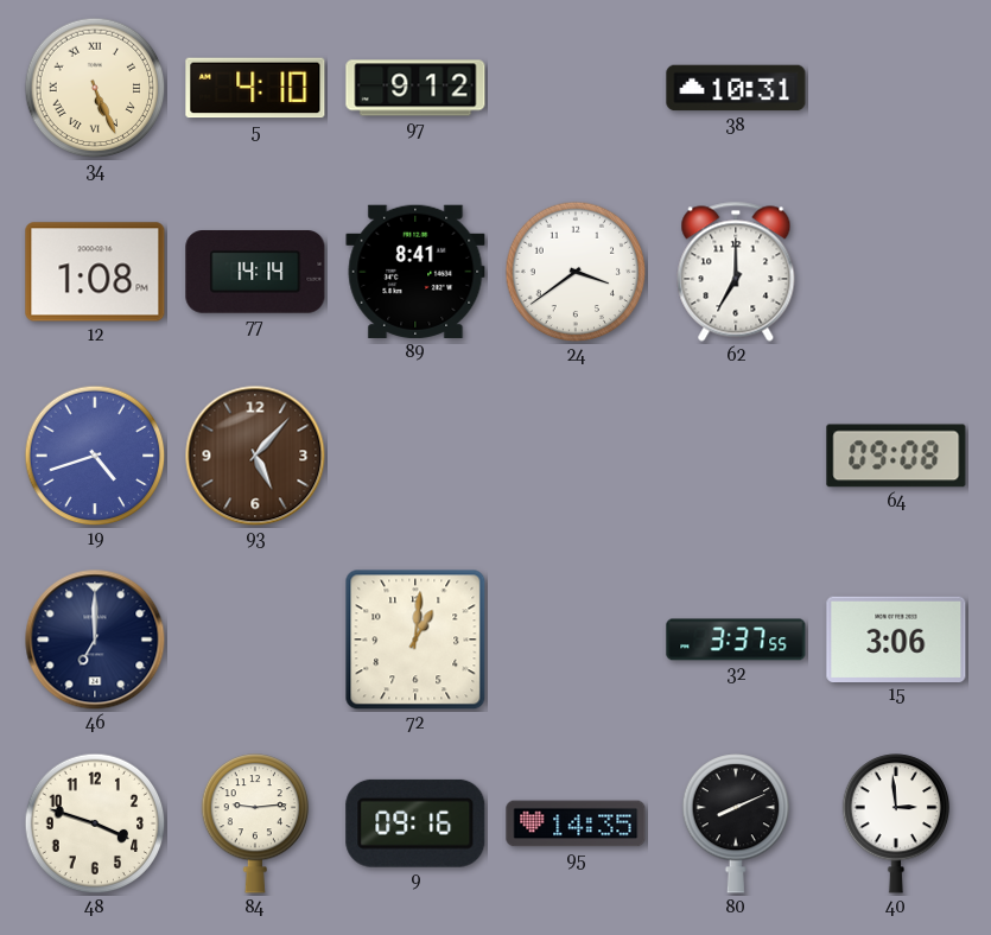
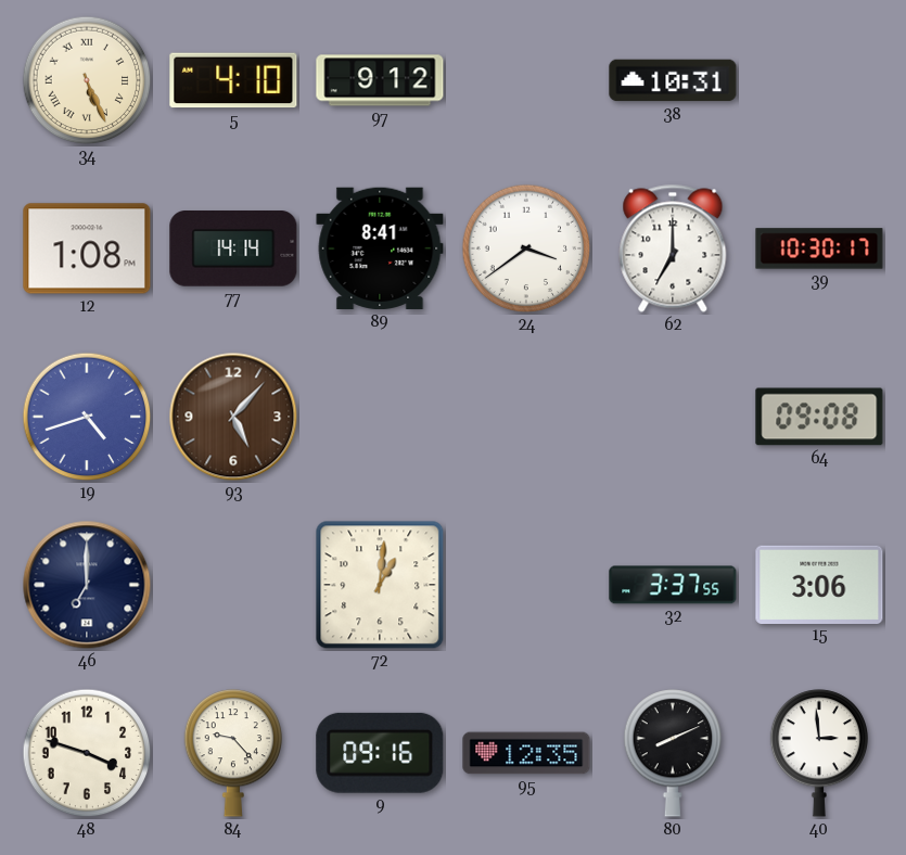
39: none -> 10:30 (819, 248)
84: 9:14 -> 9:23 (233, 753)
95: 14:35 -> 12:35 (526, 753)
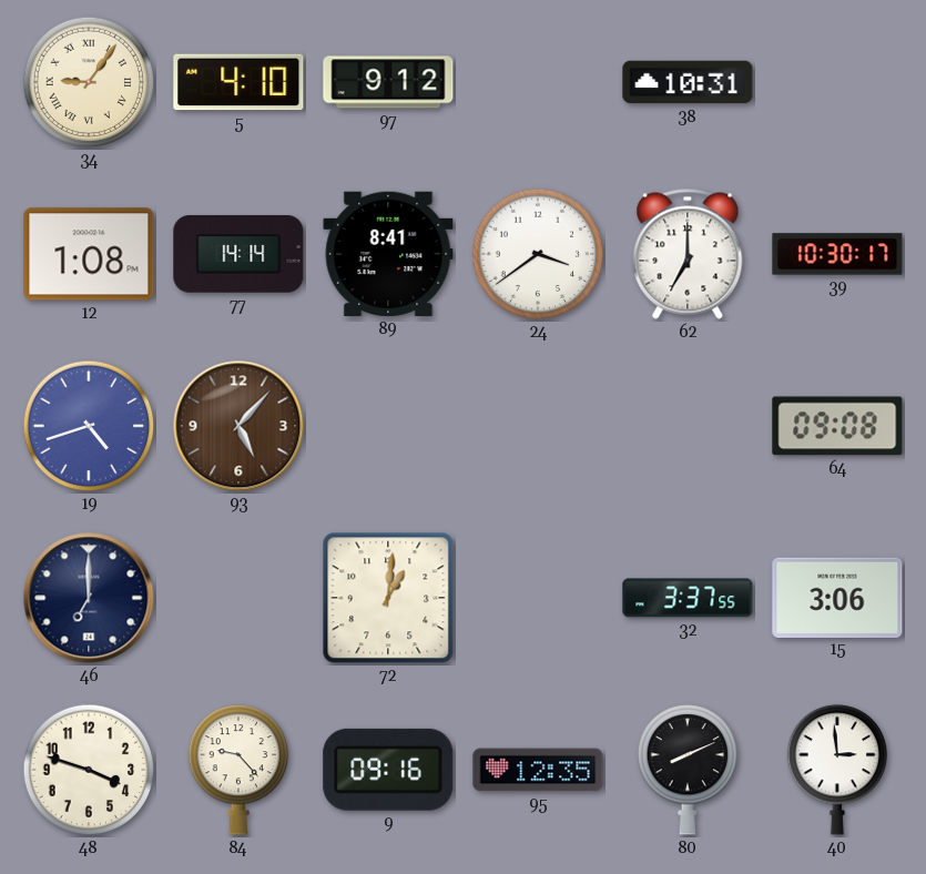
34: 5:26 -> 9:06 (89, 82)
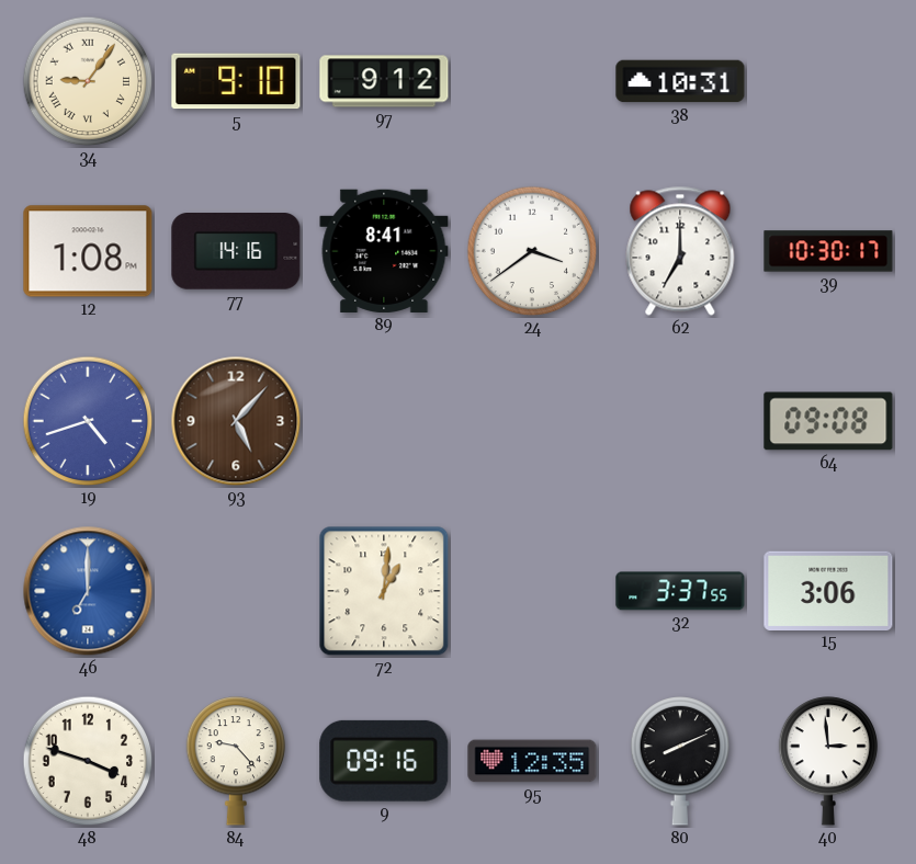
5: 4:10 -> 9:10 (236, 81)
77: 14:14 -> 14:16 (236, 251)
46 dial: navy -> blue (88, 591)
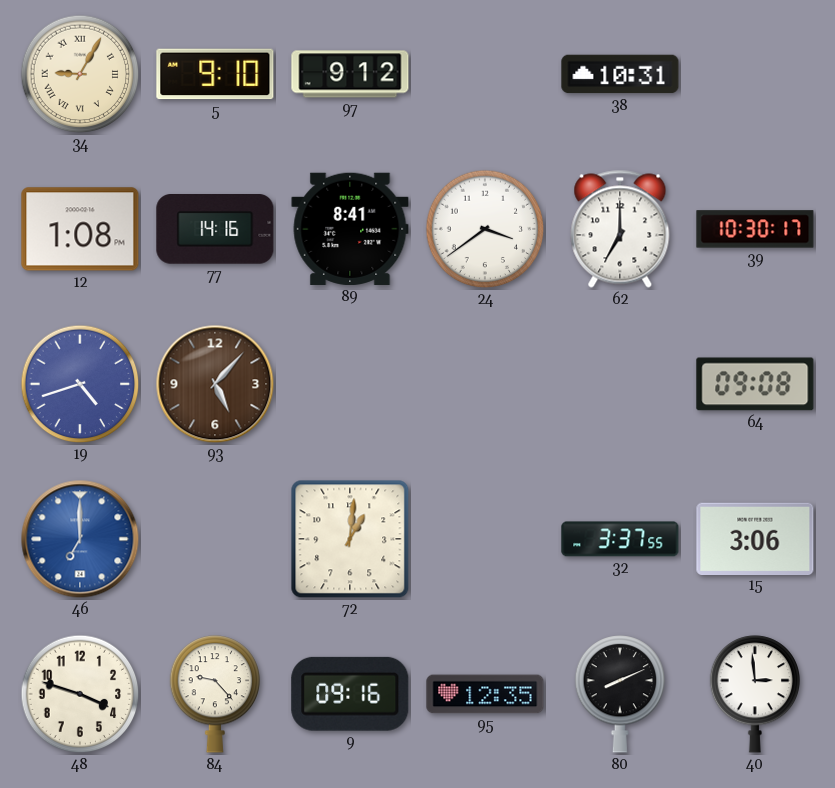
34: 9:06 -> 9:05 (80, 74)
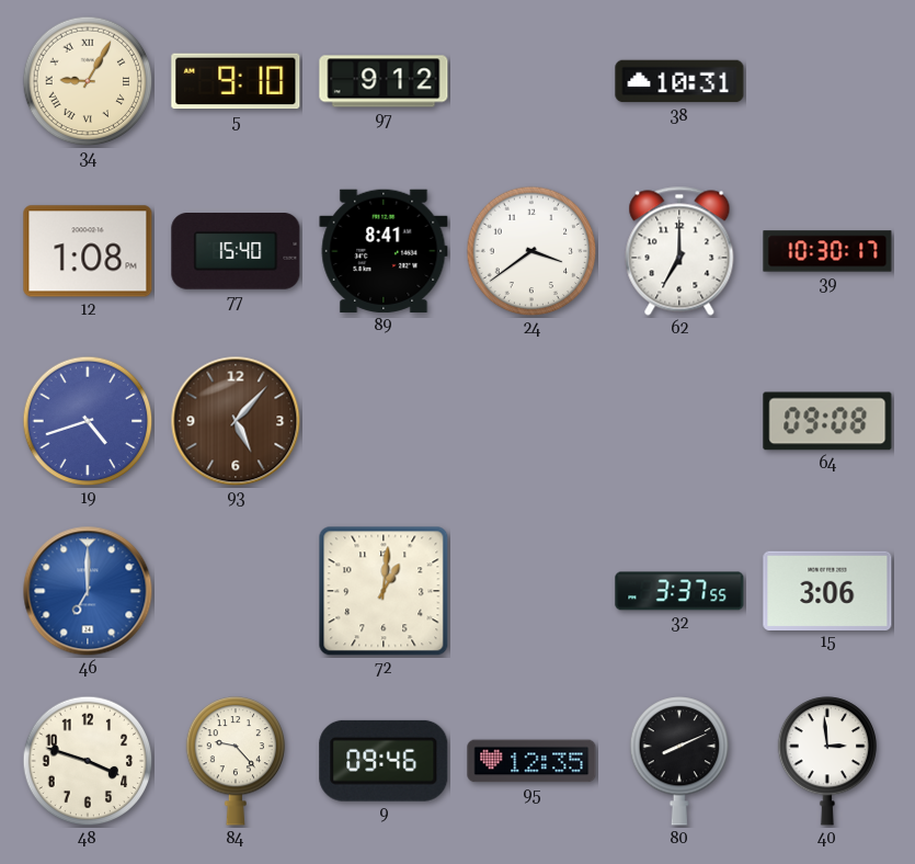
77: 14:16 -> 15:40 (236, 251)
9: 09:16 -> 09:46 (384, 761)
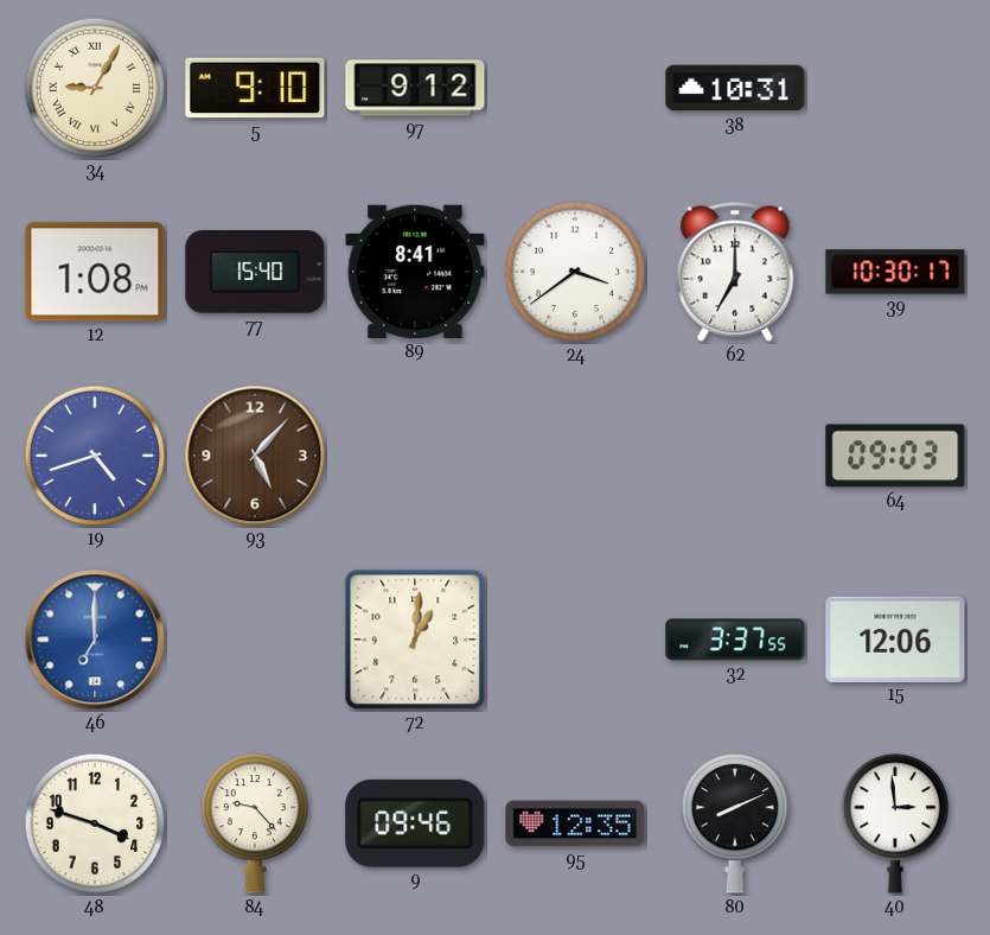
64: 09:08 -> 09:03 (895, 456)
15: 3:06 -> 12:06 (895, 638)
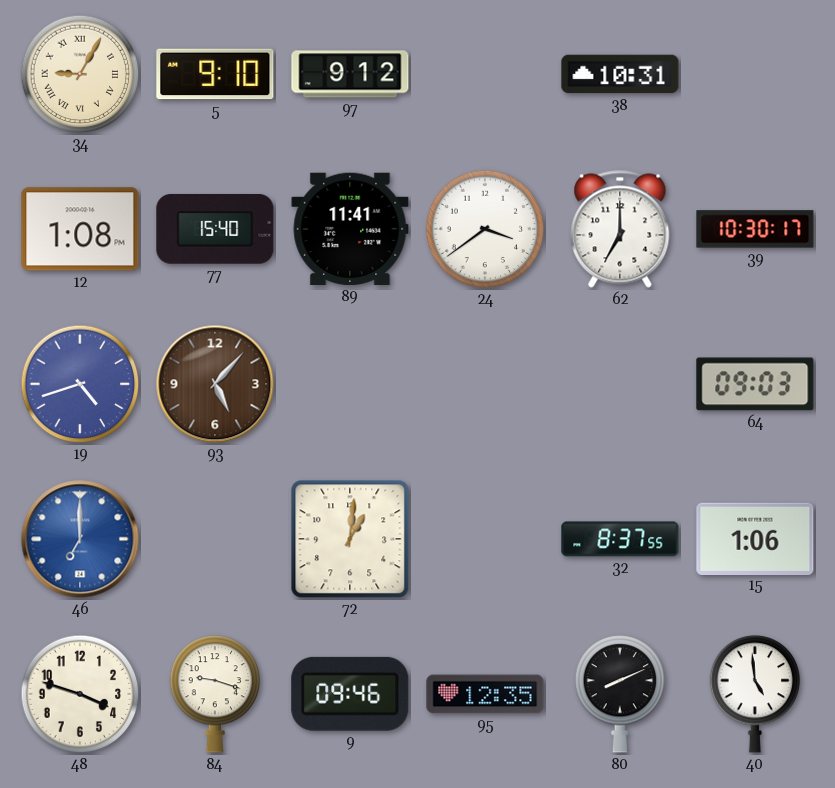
89: 8:41 -> 11:41 (350, 229)
32: 3:37 -> 8:37 (620, 539)
15: 12:06 -> 1:06 (755, 538)
84: 9:23 -> 9:18 (215, 694)
40: 2:59 -> 4:59 (755, 694)
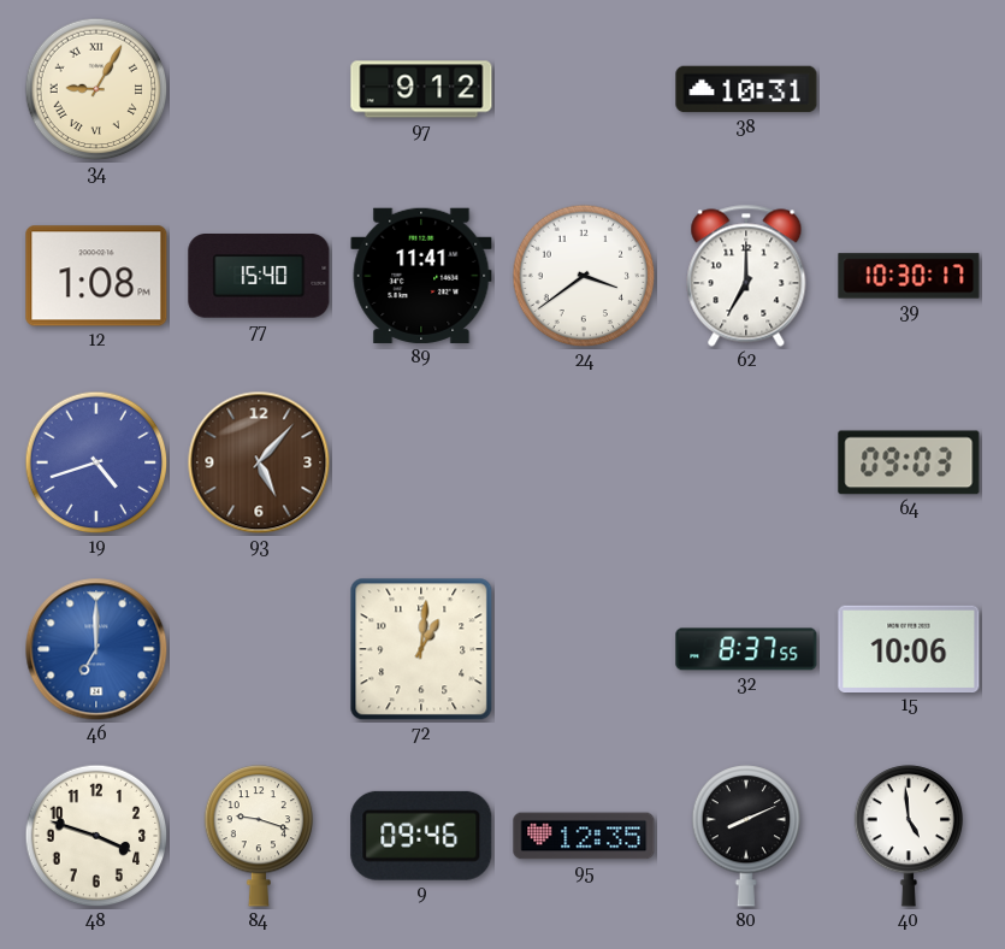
5: 9:10 -> none (215, 74)
15: 1:06 -> 10:06 (909, 648)
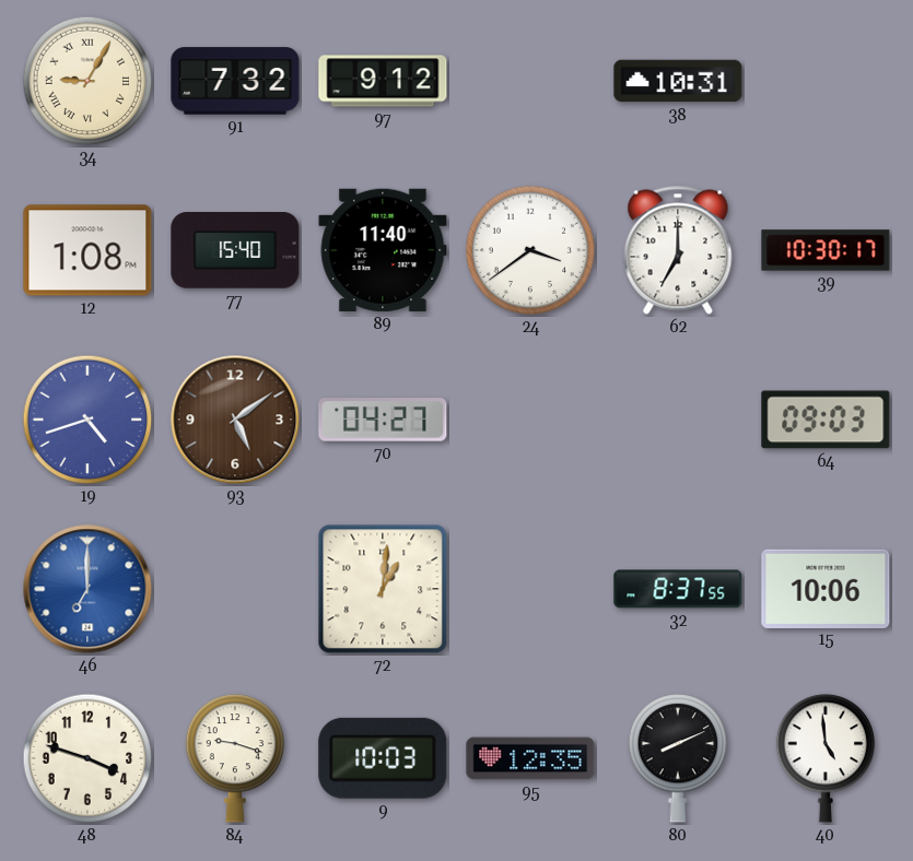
91: none -> 7:32 (235, 81)
89: 11:41 -> 11:40 (383, 250)
93: 5:07 -> 5:09 (235, 420)
70: none -> 04:27 (383, 420)
9: 09:46 -> 10:03 (383, 758)
